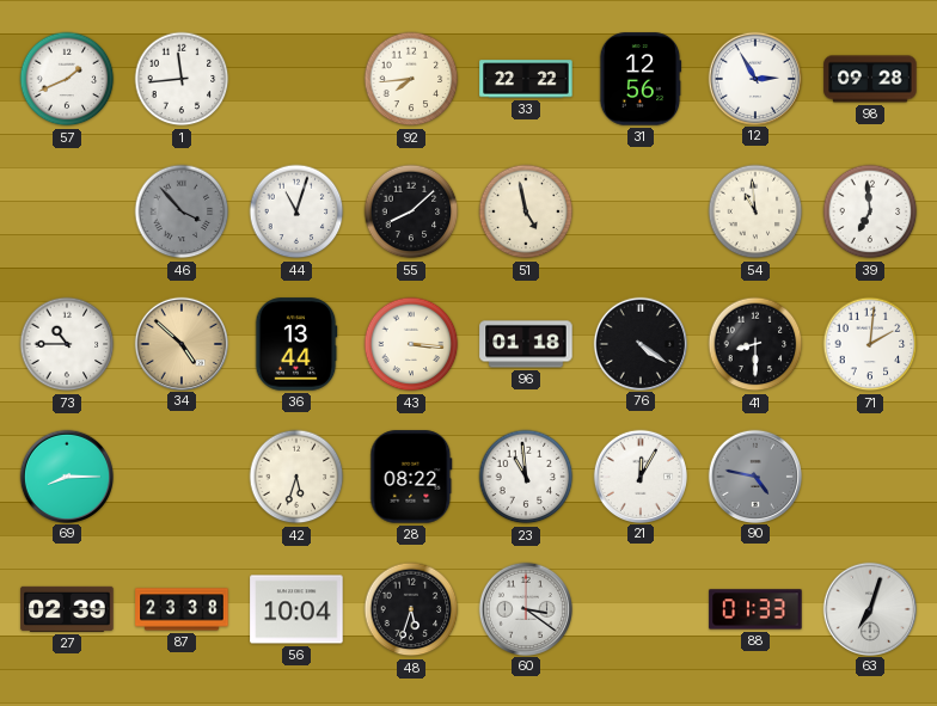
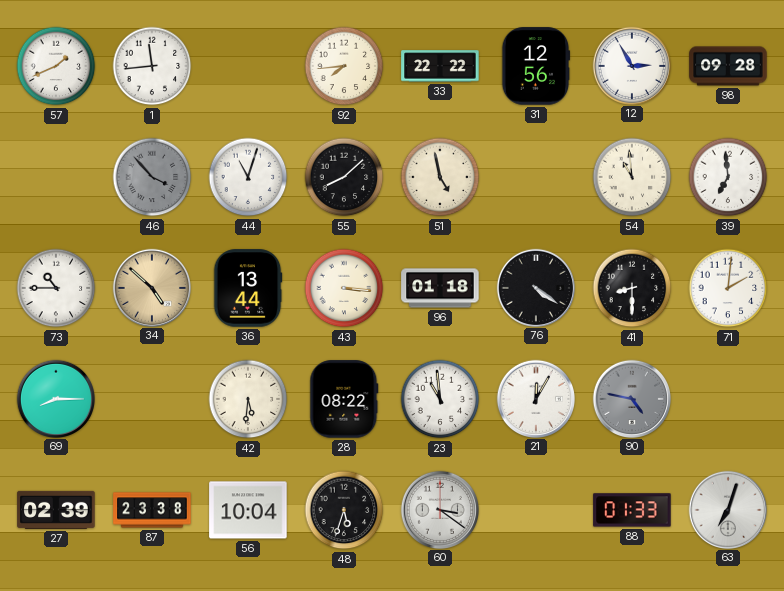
42: 5:33 -> 5:31 (248, 399)
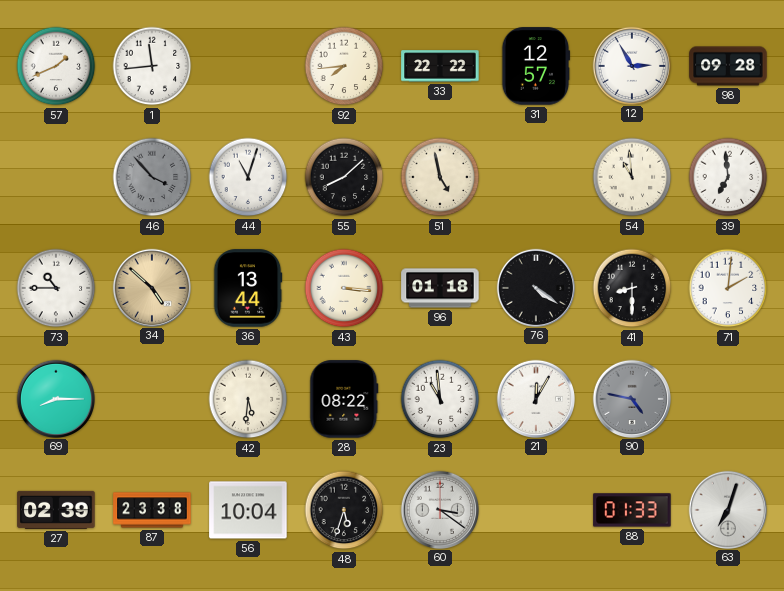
31: 12:56 -> 12:57 (536, 66)
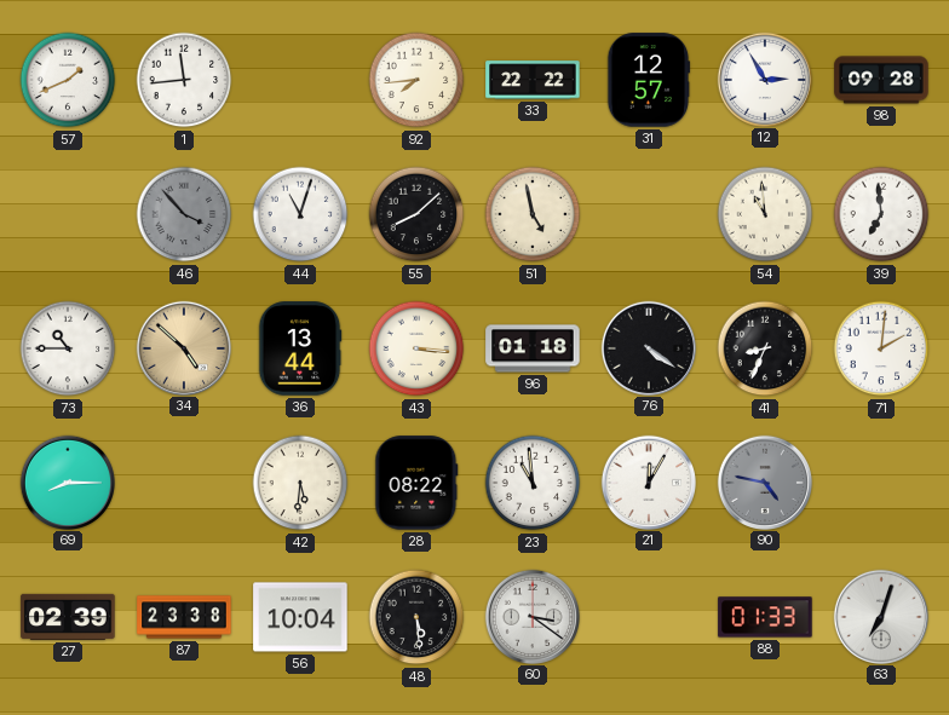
41: 8:30 -> 8:34 (765, 348)
48: 5:33 -> 5:29 (416, 617)
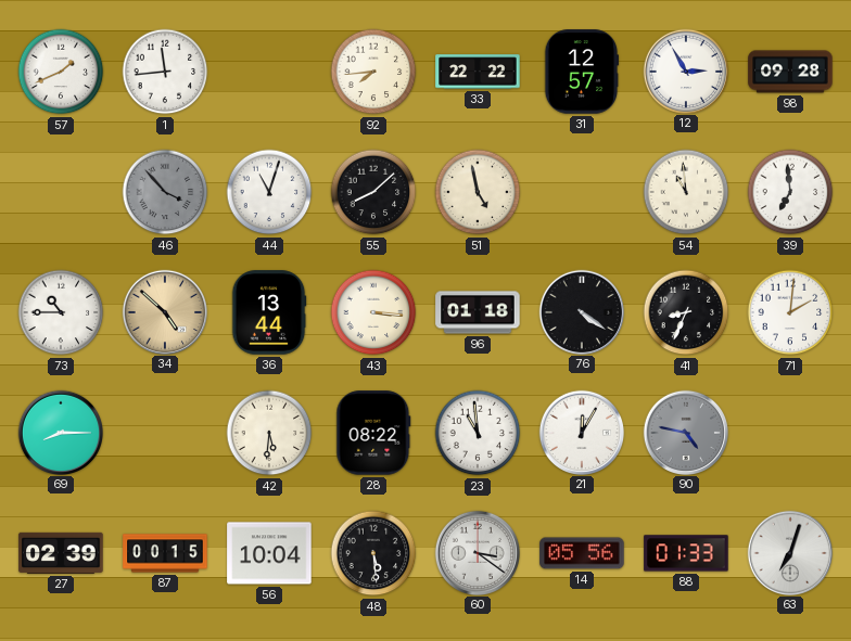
87: 23:38 -> 00:15 (165, 553)
14: none -> 05:56 (582, 553)
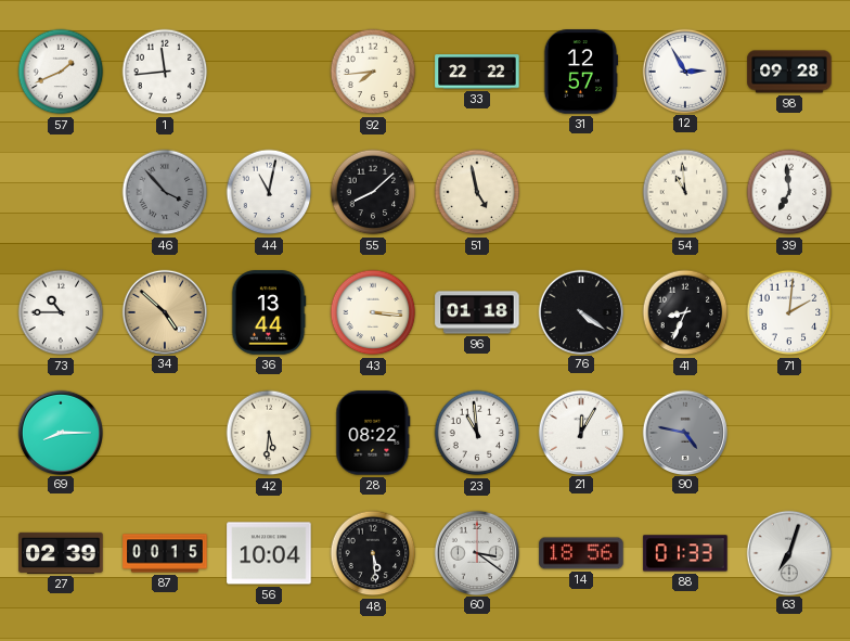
44: 11:03 -> 11:02 (269, 192)
14: 05:56 -> 18:56 (581, 553)
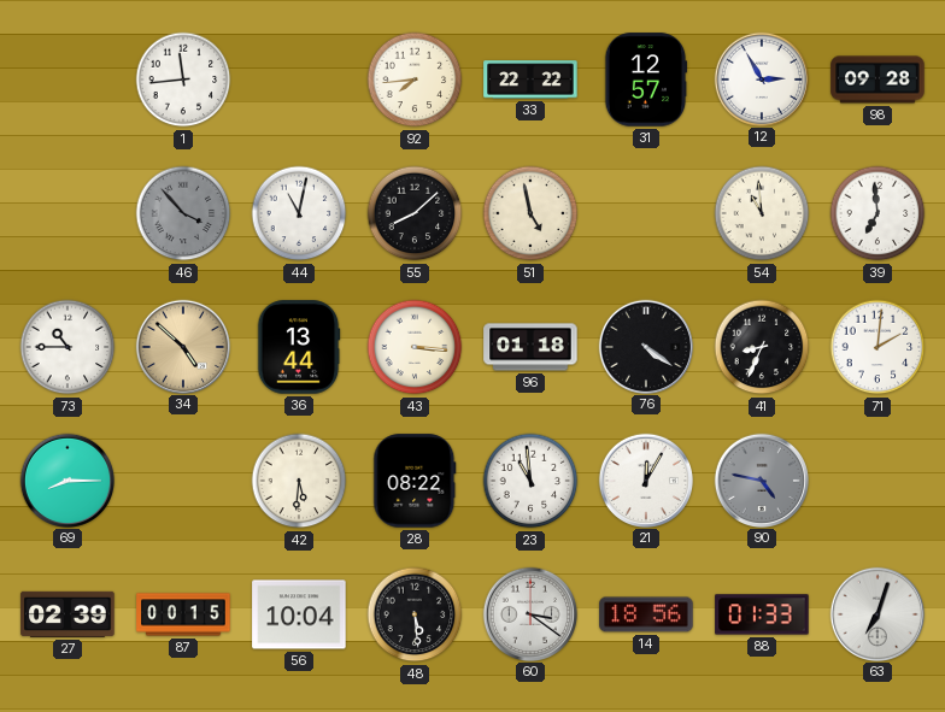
57: 1:41 -> none (61, 72)
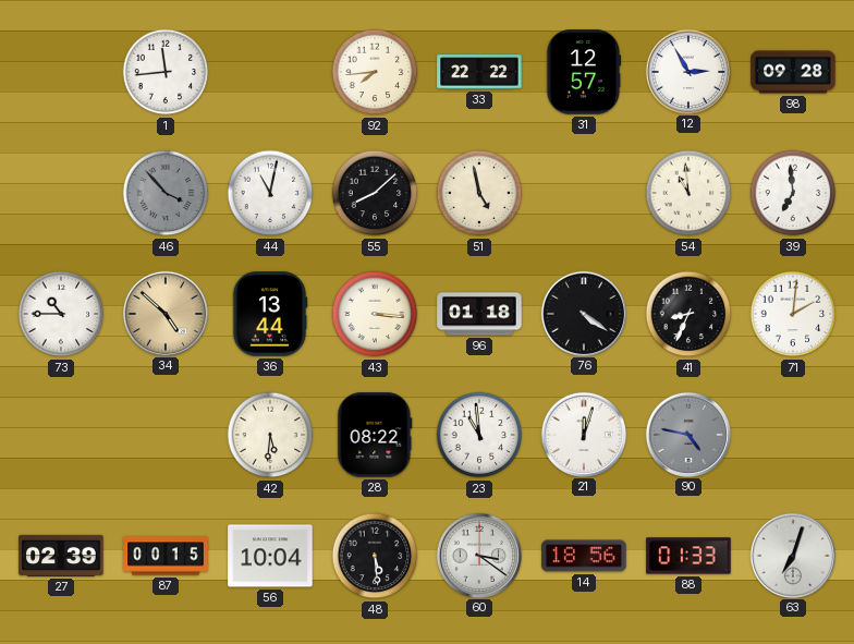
69: 8:15 -> none (66, 479)
21: 12:05 -> 12:03 (583, 434)
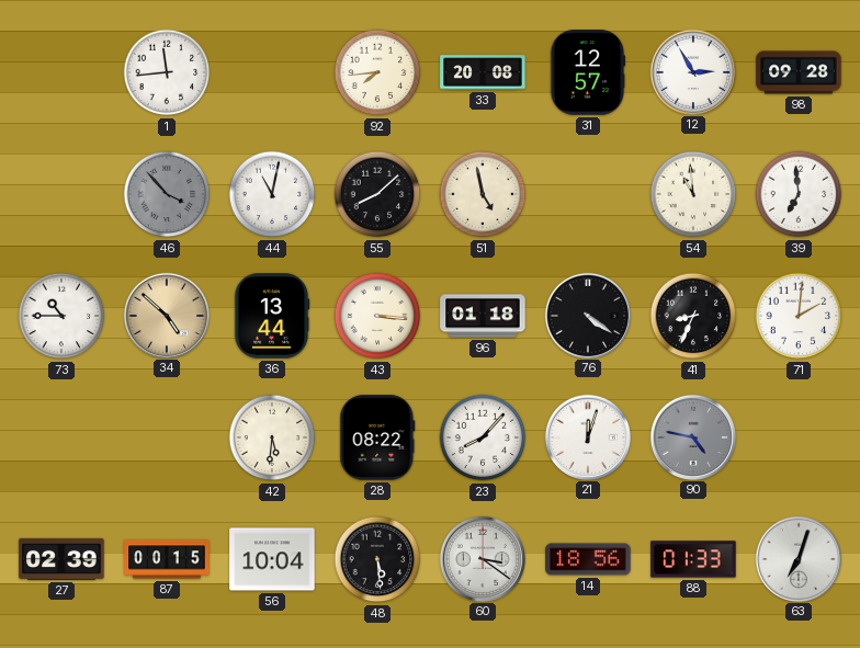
33: 22:22 -> 20:08 (483, 72)
23: 10:59 -> 8:07 (483, 437)
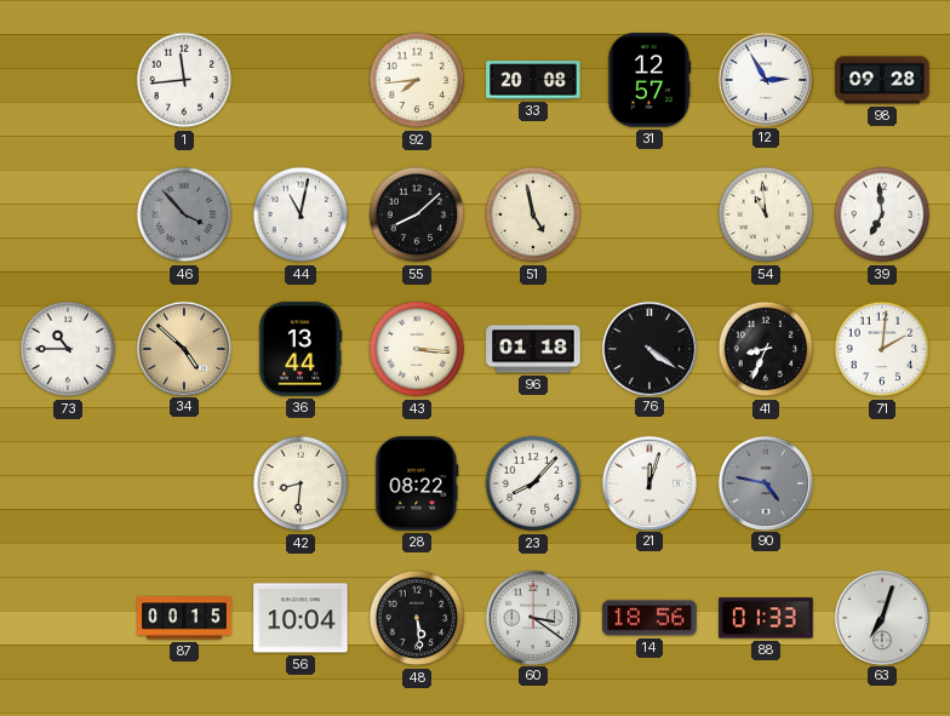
42: 5:31 -> 8:31 (301, 483)
27: 02:39 -> none (61, 559)
